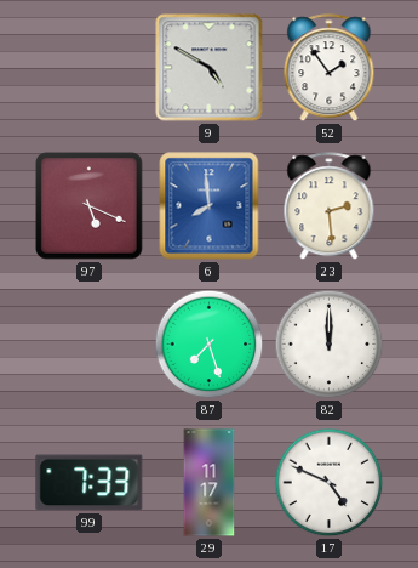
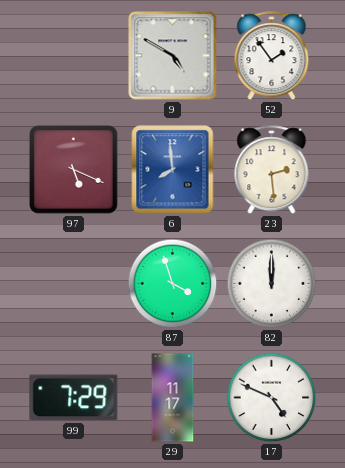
87: 7:27 -> 3:57 (173, 284)
99: 7:33 -> 7:29 (74, 398)
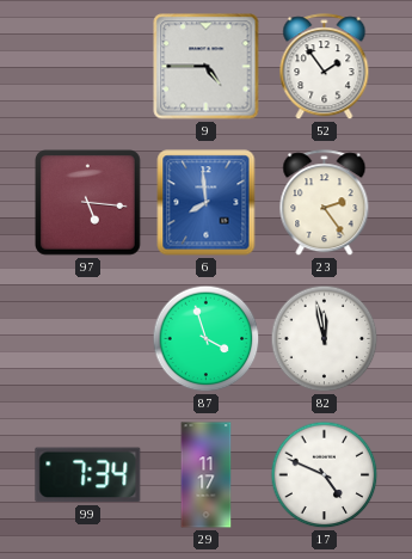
9: 4:50 -> 4:45 (207, 67)
97: 5:19 -> 5:16 (88, 203)
23: 2:29 -> 2:24 (325, 203)
82: 12:00 -> 11:58 (325, 339)
99: 7:29 -> 7:34 (88, 475)
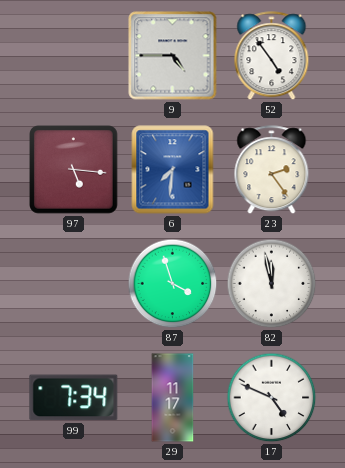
52: 1:54 -> 4:54 (272, 56)
6: 7:59 -> 7:31 (173, 170)
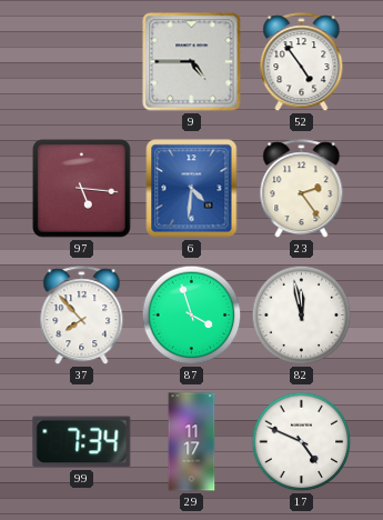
6: 7:31 -> 4:31 (192, 189)
37: none -> 7:53 (82, 316)
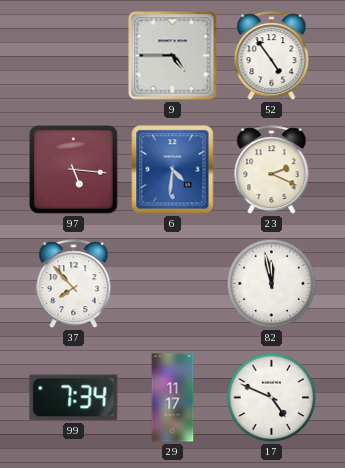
23: 2:24 -> 2:19 (272, 170)
87: 3:57 -> none (192, 316)
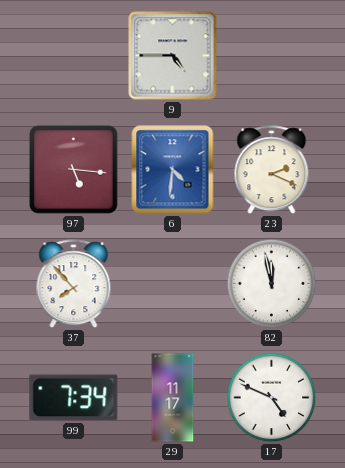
52: 4:54 -> none (272, 56)
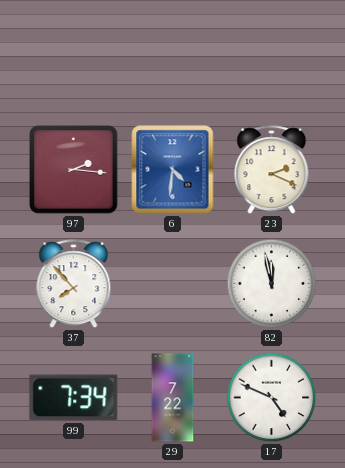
9: 4:45 -> none (173, 56)
97: 5:16 -> 2:16 (74, 170)
29: 11:17 -> 7:22 (173, 398)
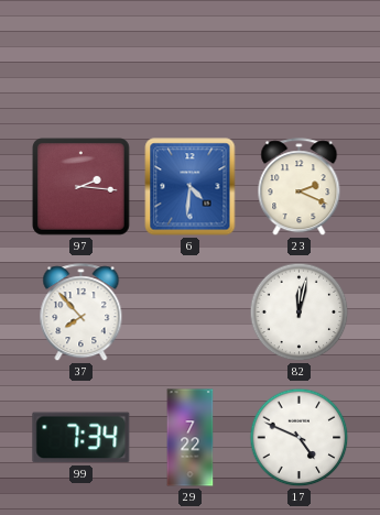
82: 11:58 -> 12:02 (300, 313)
